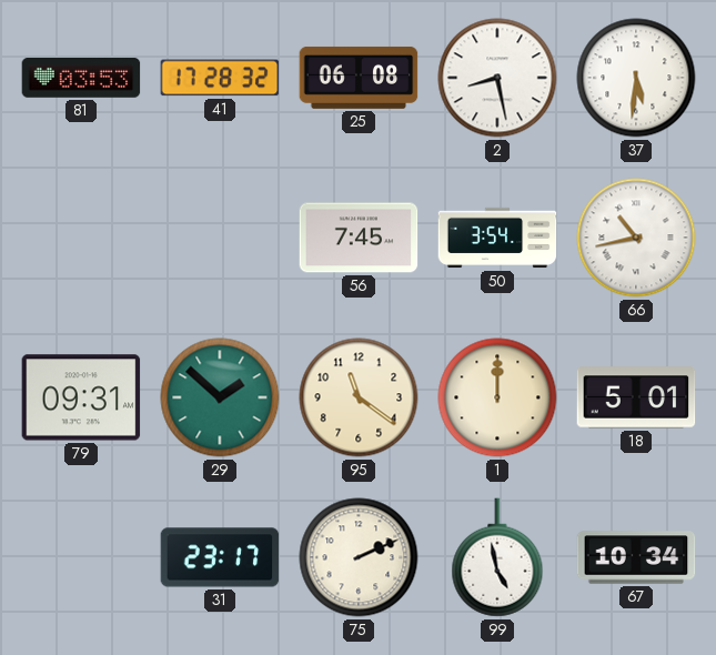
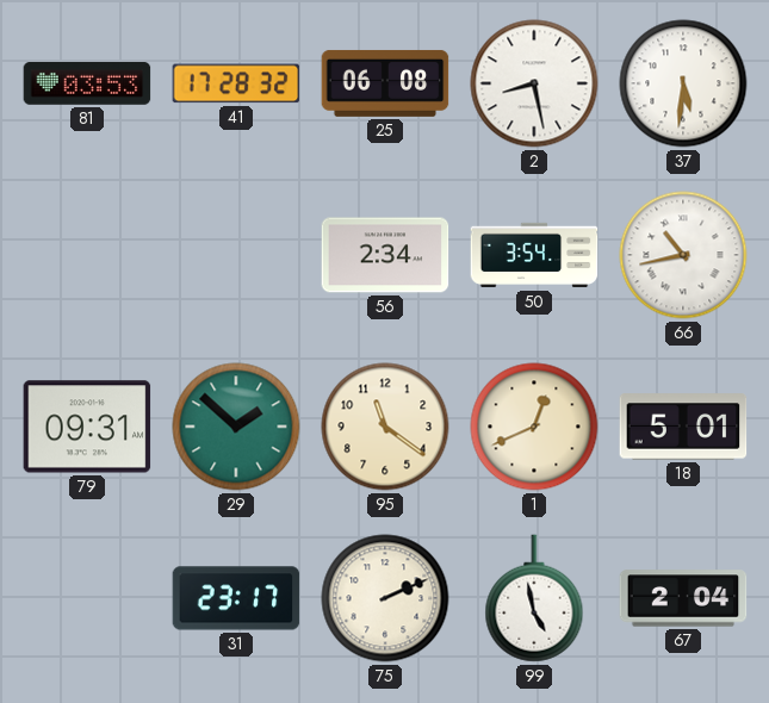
56: 7:45 -> 2:34 (385, 255)
1: 12:00 -> 12:41 (534, 427)
67: 10:34 -> 2:04 (683, 598)
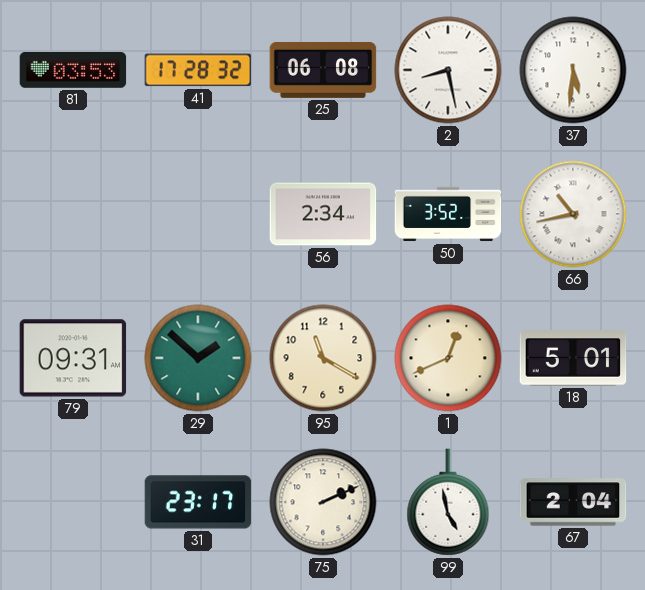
50: 3:54 -> 3:52 (448, 214)
95: 11:21 -> 11:20 (323, 358)
